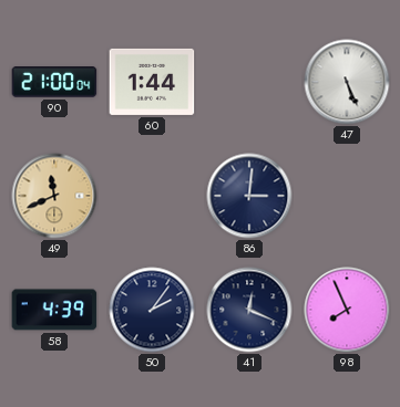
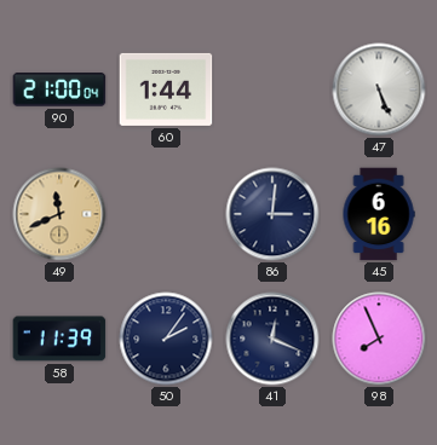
45: none -> 6:16 (379, 214)
58: 4:39 -> 11:39 (59, 339)
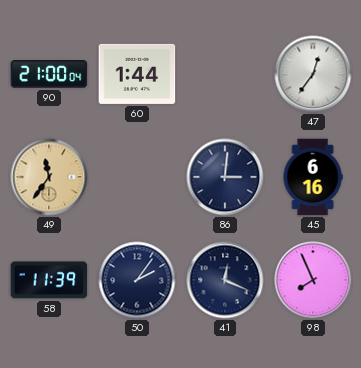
47: 5:26 -> 12:36 (313, 74)
49: 11:41 -> 11:36 (49, 177)
